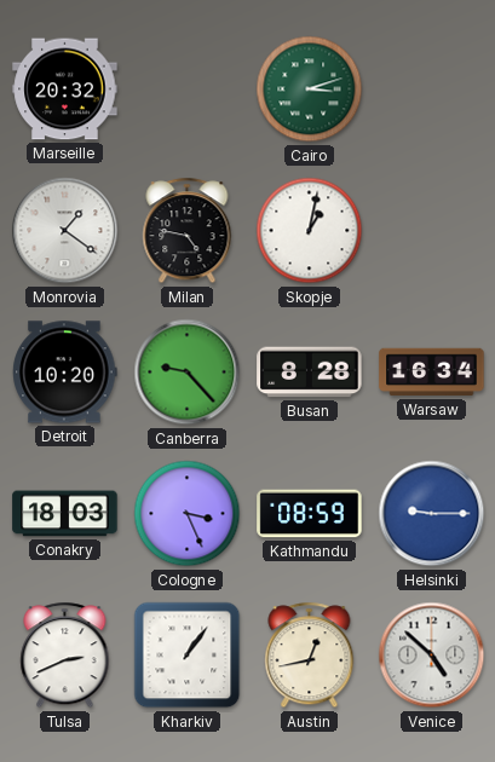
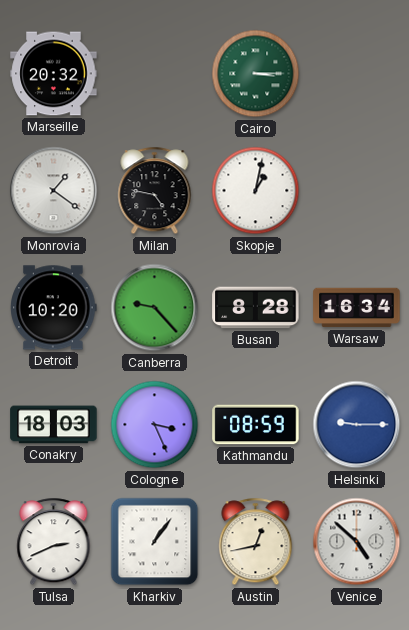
Cairo: 3:12 -> 3:15 (256, 74)
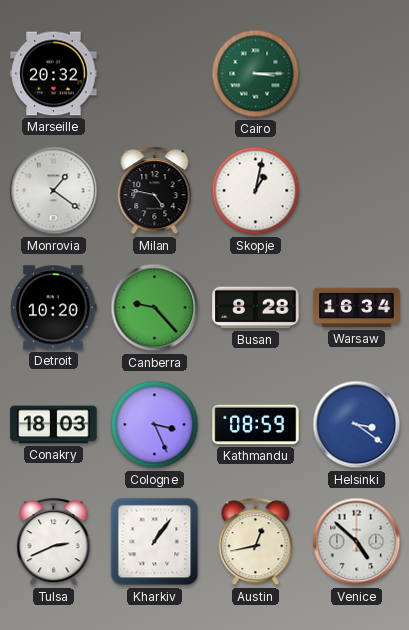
Helsinki: 9:15 -> 3:21 (357, 425)
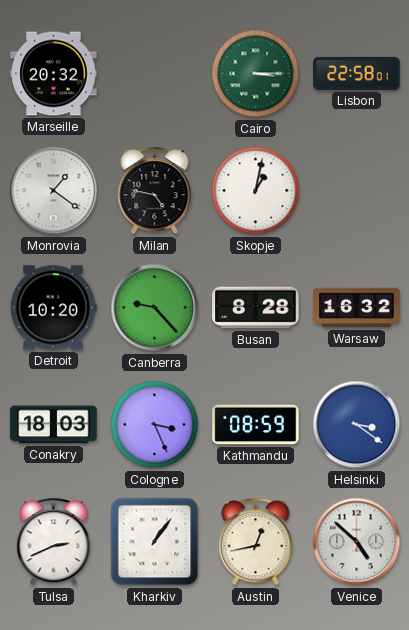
Lisbon: none -> 22:58 (357, 73)
Warsaw: 16:34 -> 16:32 (357, 308)
